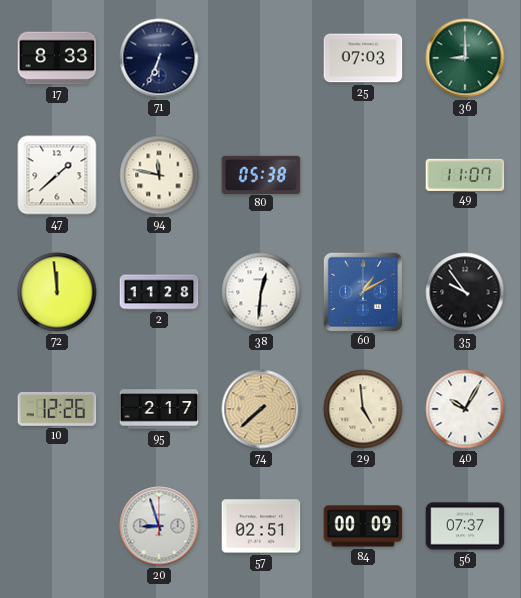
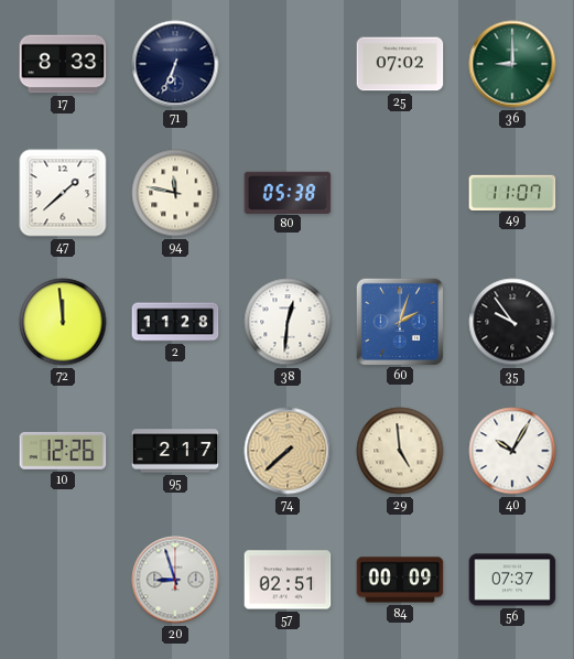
25: 07:03 -> 07:02 (400, 64)
60: 1:10 -> 2:03 (399, 321)
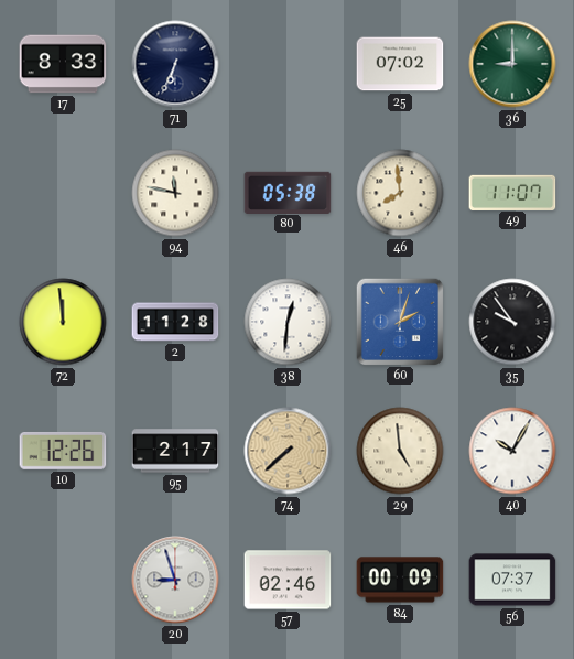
47: 1:38 -> none (63, 193)
46: none -> 7:59 (400, 193)
57: 02:51 -> 02:46 (288, 580)
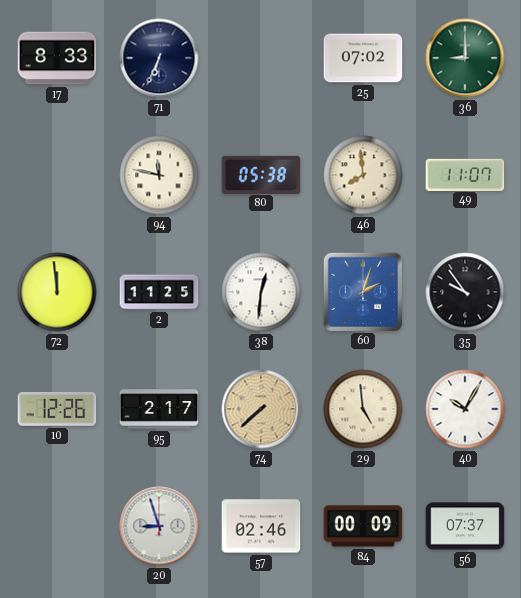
2: 11:28 -> 11:25 (159, 292)
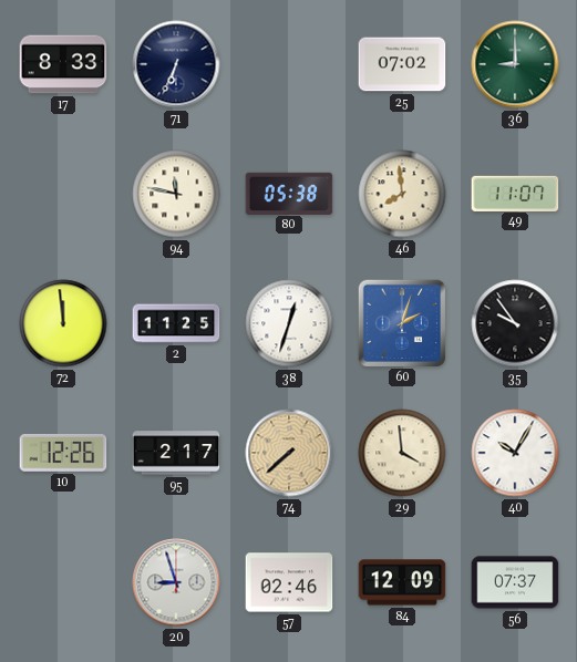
38: 12:31 -> 12:33 (289, 323)
29: 4:59 -> 3:59 (402, 453)
84: 00:09 -> 12:09 (402, 582)
